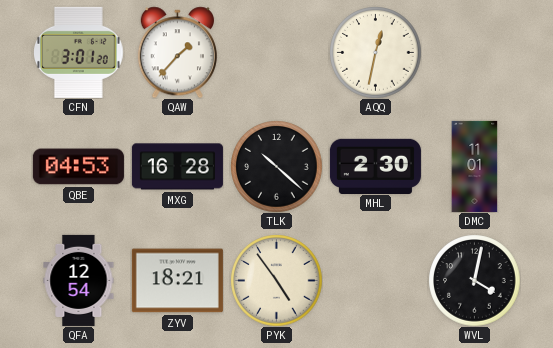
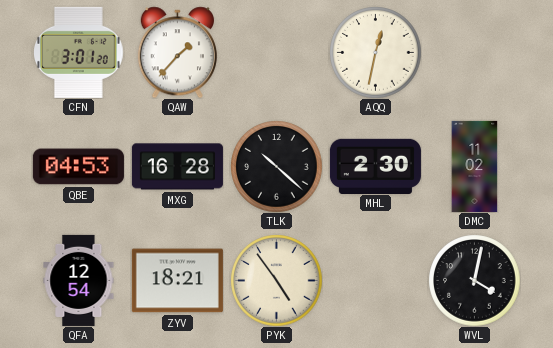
DMC: 11:01 -> 11:02 (475, 166)
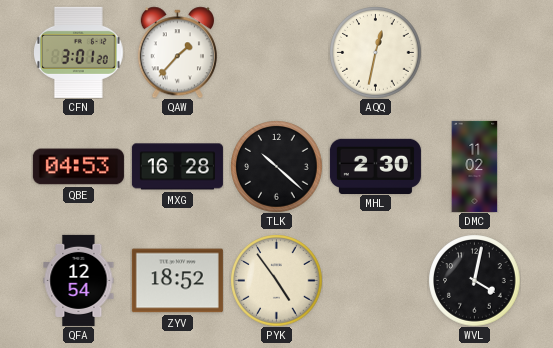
ZYV: 18:21 -> 18:52 (177, 281)
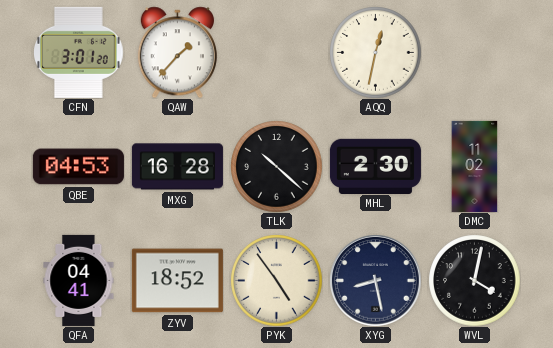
QFA: 12:54 -> 04:41 (79, 280)
XYG: none -> 8:28 (376, 281)
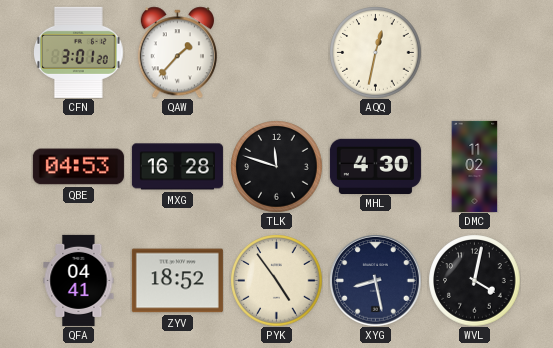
TLK: 10:22 -> 11:48 (276, 166)
MHL: 2:30 -> 4:30 (375, 166)
